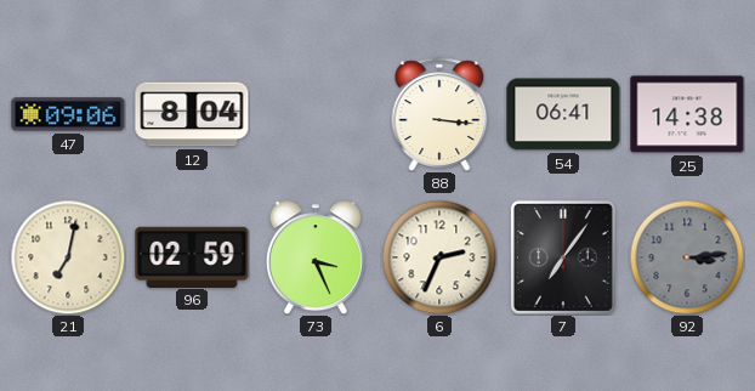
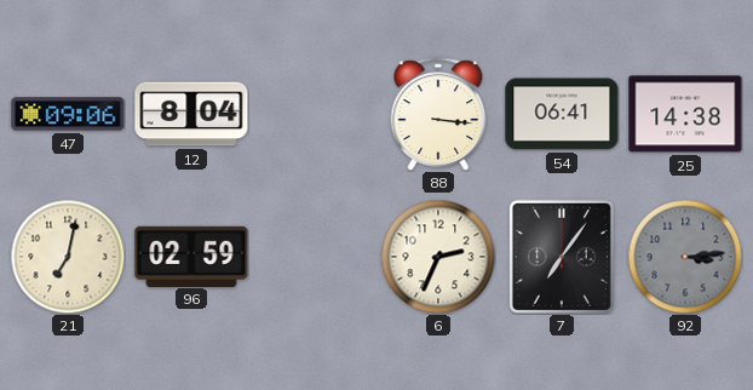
73: 3:26 -> none (316, 257)
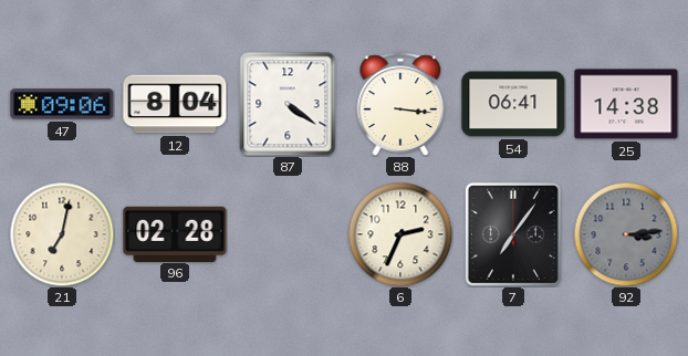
87: none -> 4:21 (288, 104)
96: 02:59 -> 02:28 (175, 233)
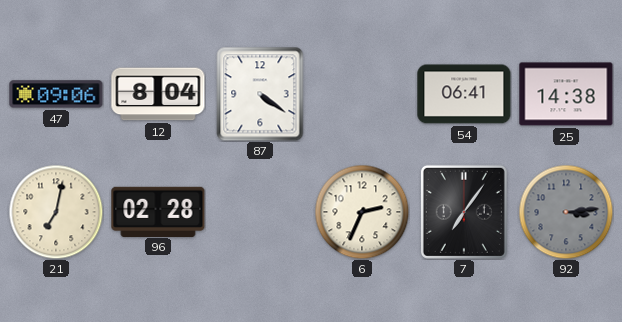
88: 3:16 -> none (400, 104)
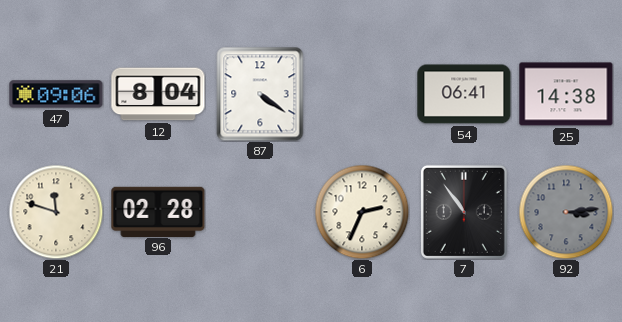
21: 7:02 -> 11:48 (56, 212)
7: 7:06 -> 10:54 (464, 212)
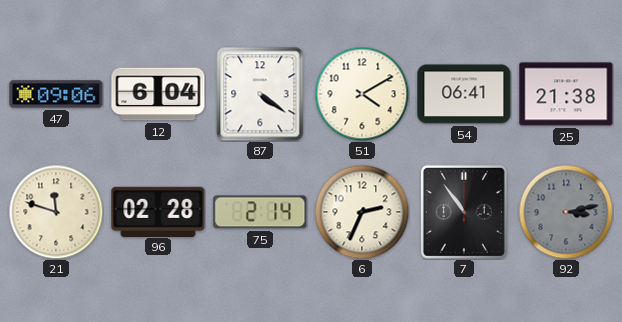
12: 8:04 -> 6:04 (158, 94)
51: none -> 4:10 (362, 94)
25: 14:38 -> 21:38 (566, 94)
75: none -> 2:14 (260, 212)
92: 3:14 -> 3:13 (566, 212)
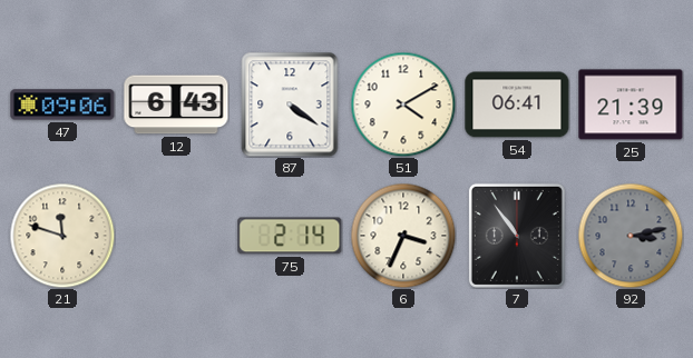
12: 6:04 -> 6:43 (176, 105)
25: 21:38 -> 21:39 (631, 105)
96: 02:28 -> none (158, 211)
6: 2:34 -> 3:34 (403, 236)
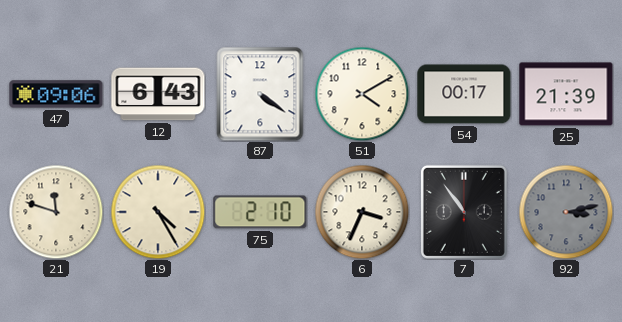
54: 06:41 -> 00:17 (464, 94)
19: none -> 4:25 (158, 212)
75: 2:14 -> 2:10 (260, 212)
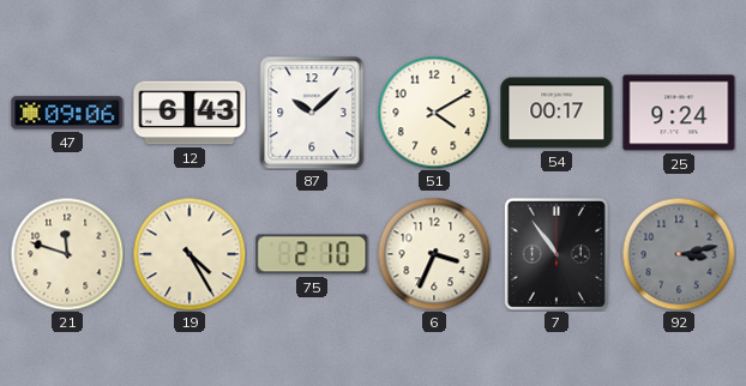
87: 4:21 -> 10:08 (312, 113)
25: 21:39 -> 9:24 (679, 113)
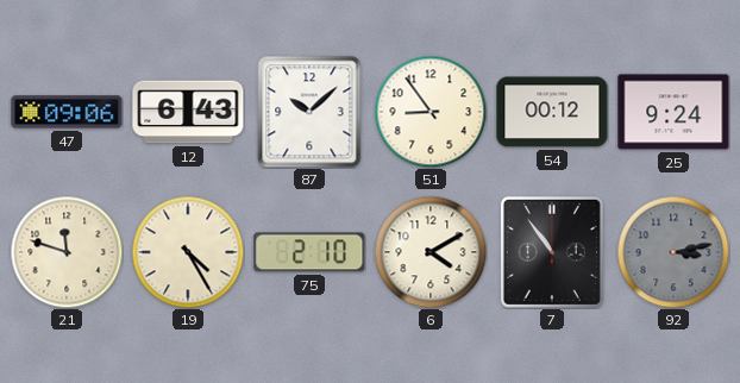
51: 4:10 -> 8:54 (431, 112)
54: 00:17 -> 00:12 (552, 112)
6: 3:34 -> 4:10 (431, 252)
